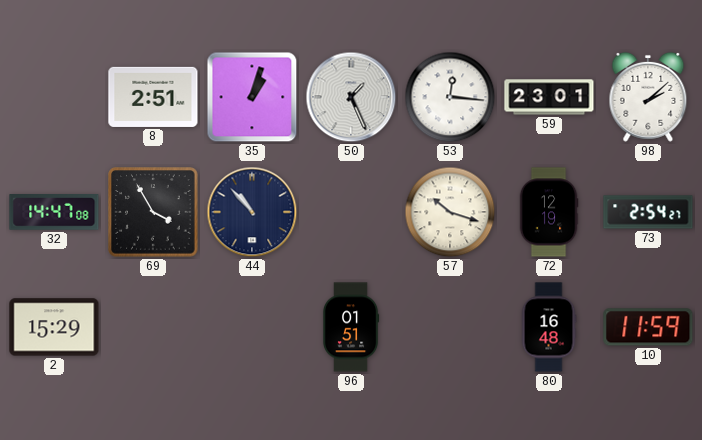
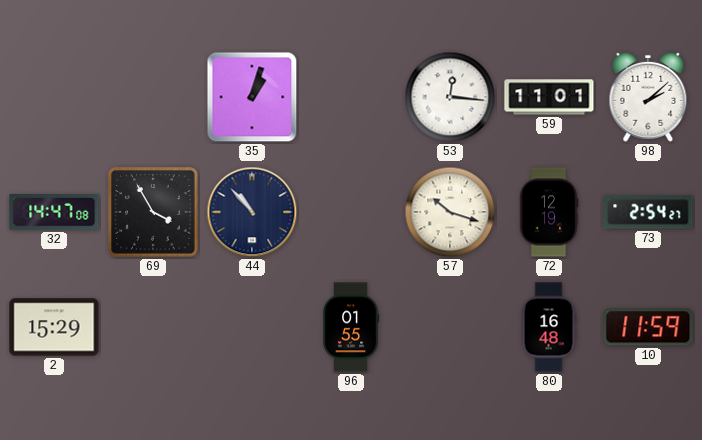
8: 2:51 -> none (153, 97)
50: 1:26 -> none (351, 97)
59: 23:01 -> 11:01 (549, 97)
96: 01:51 -> 01:55 (351, 327)
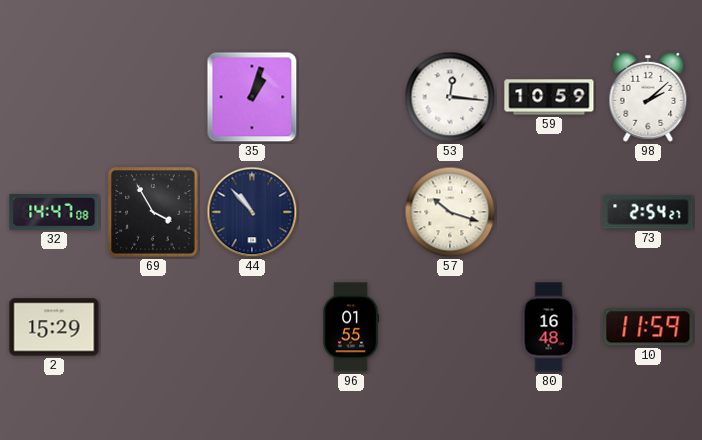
59: 11:01 -> 10:59 (549, 97)
72: 12:19 -> none (549, 212)
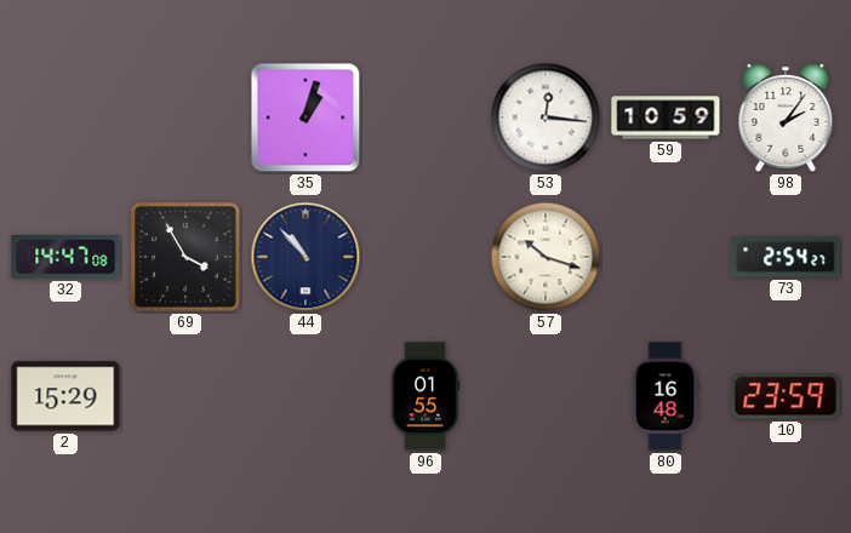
98: 2:08 -> 2:06 (786, 118)
10: 11:59 -> 23:59 (786, 396)
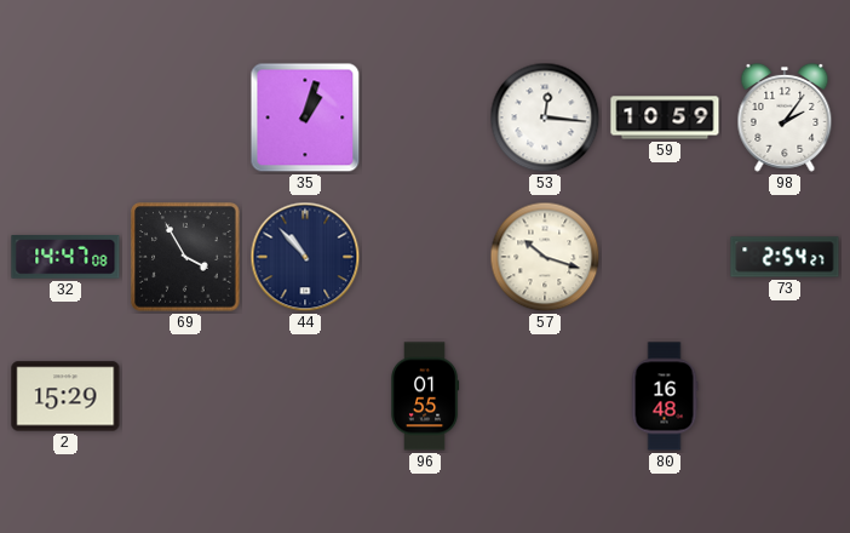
10: 23:59 -> none (786, 396)
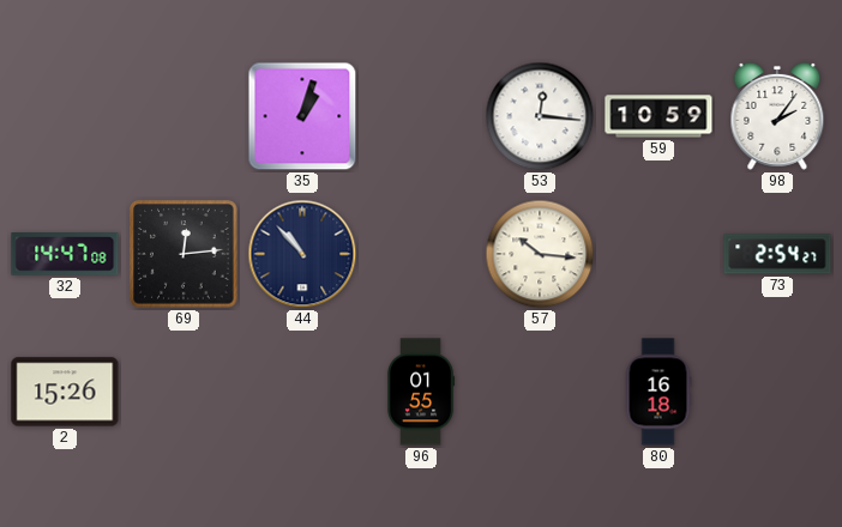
69: 3:55 -> 12:14 (184, 254)
57: 10:18 -> 10:16 (540, 254)
2: 15:29 -> 15:26 (65, 392)
80: 16:48 -> 16:18 (658, 392)
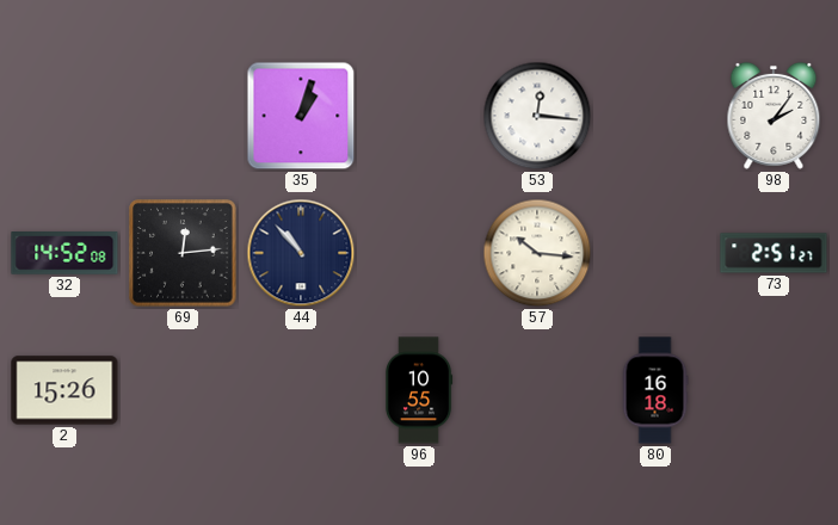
59: 10:59 -> none (658, 116)
32: 14:47 -> 14:52 (64, 254)
73: 2:54 -> 2:51 (774, 253)
96: 01:55 -> 10:55 (419, 390)
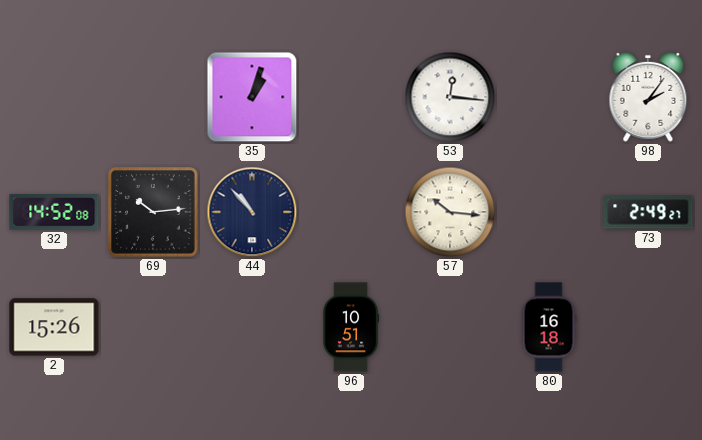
69: 12:14 -> 10:14 (153, 212)
73: 2:51 -> 2:49 (648, 212)
96: 10:55 -> 10:51 (351, 327)
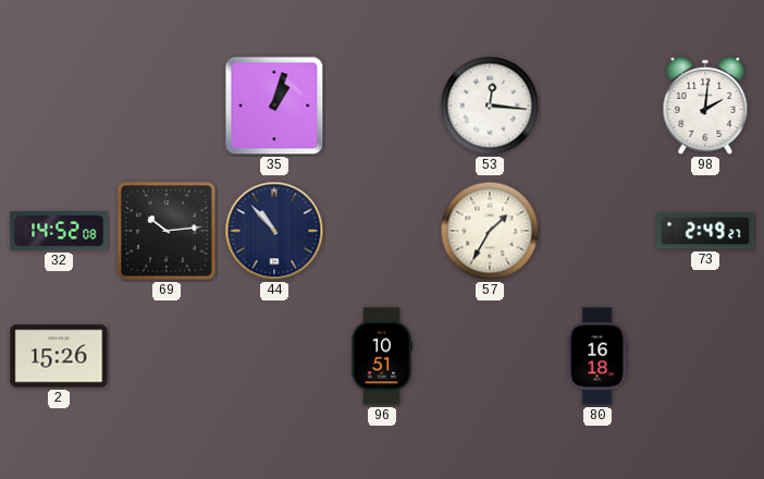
98: 2:06 -> 2:01 (705, 106)
57: 10:16 -> 1:35 (490, 231)
